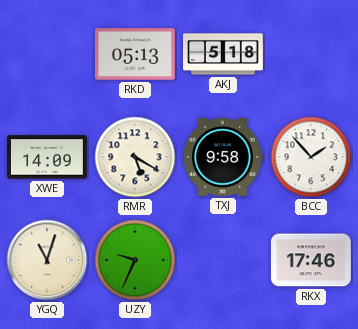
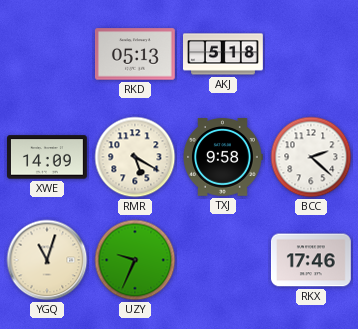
BCC: 1:53 -> 2:22 (311, 157)
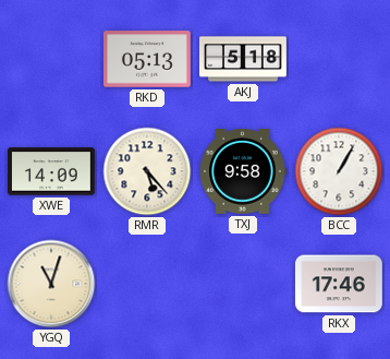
RMR: 5:20 -> 5:23 (147, 171)
BCC: 2:22 -> 1:05 (339, 171)
UZY: 9:34 -> none (135, 260)
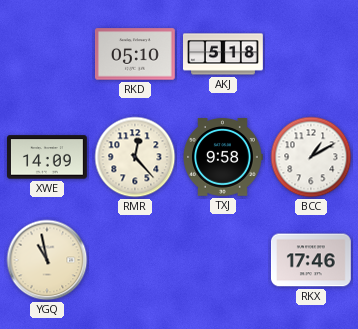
RKD: 05:13 -> 05:10 (136, 54)
RMR: 5:23 -> 12:23 (135, 157)
BCC: 1:05 -> 1:10 (311, 157)
YGQ: 11:03 -> 10:58 (47, 260)
